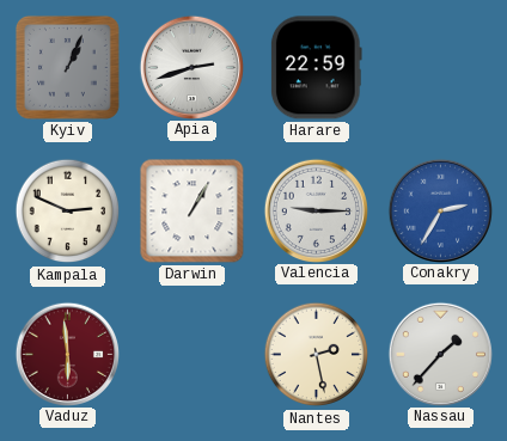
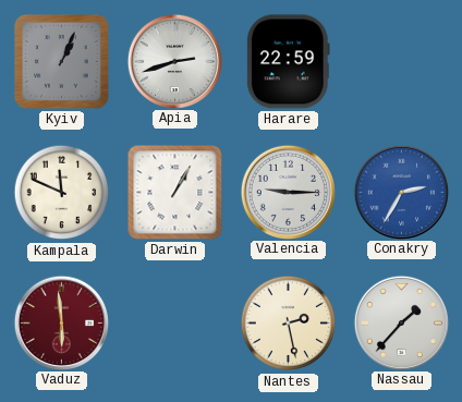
Kampala: 2:49 -> 11:49 (62, 193)
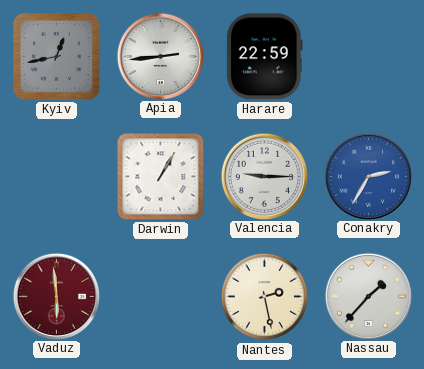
Kyiv: 1:04 -> 12:43 (56, 56)
Apia: 2:42 -> 2:44 (160, 56)
Kampala: 11:49 -> none (62, 193)
